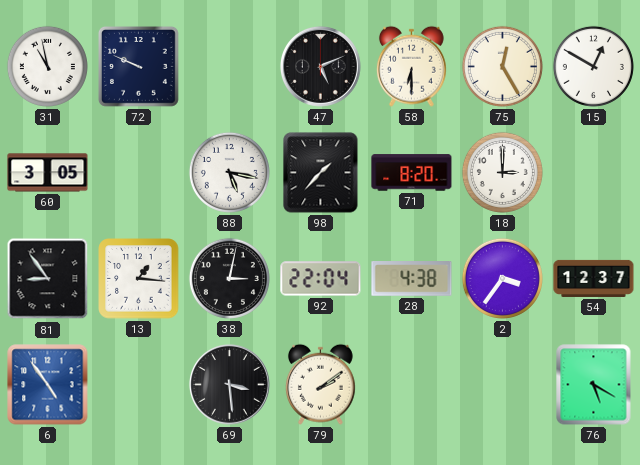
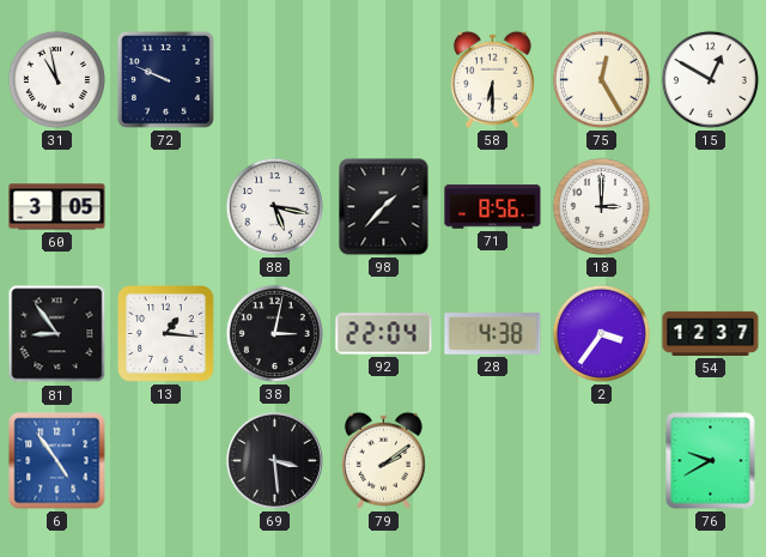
47: 5:11 -> none (320, 66)
71: 8:20 -> 8:56 (493, 207)
76: 5:20 -> 9:40 (711, 461)
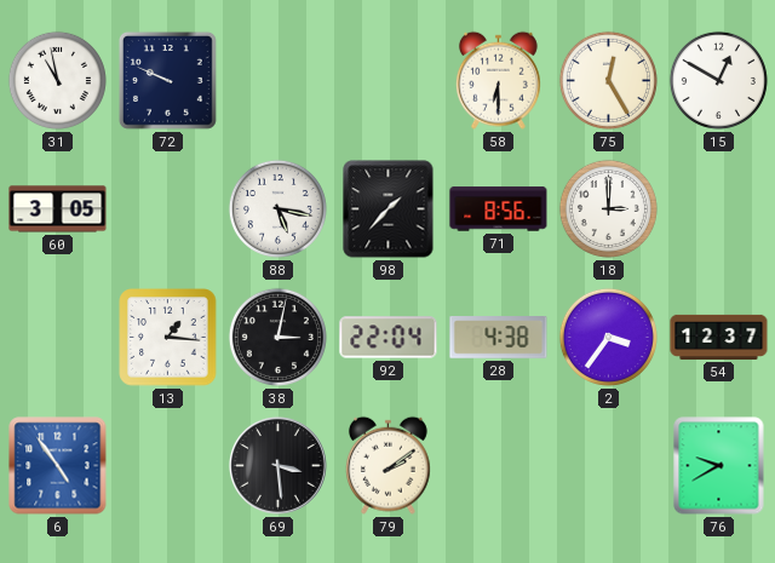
81: 8:54 -> none (57, 334)
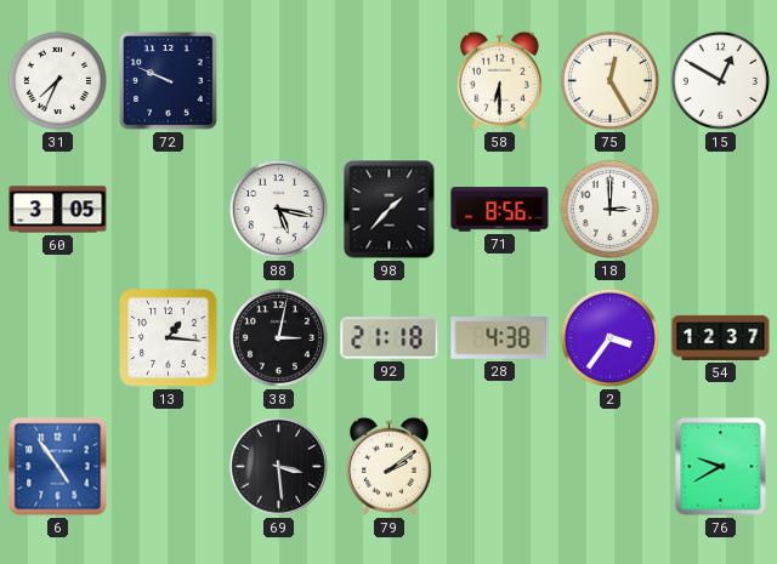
31: 10:58 -> 7:34 (57, 80)
92: 22:04 -> 21:18 (390, 338)
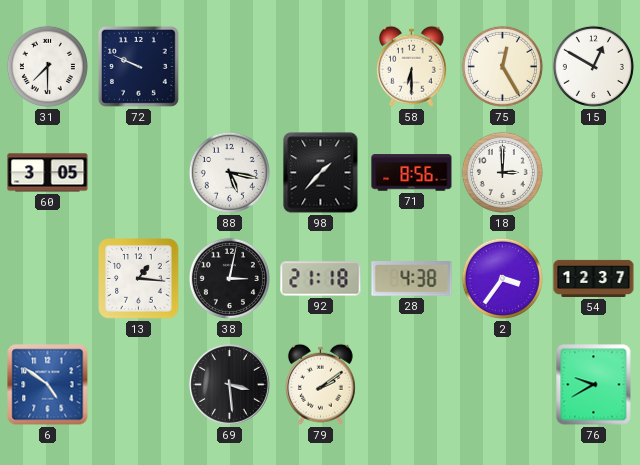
31: 7:34 -> 7:30 (47, 66)
6: 4:54 -> 4:51 (48, 385)
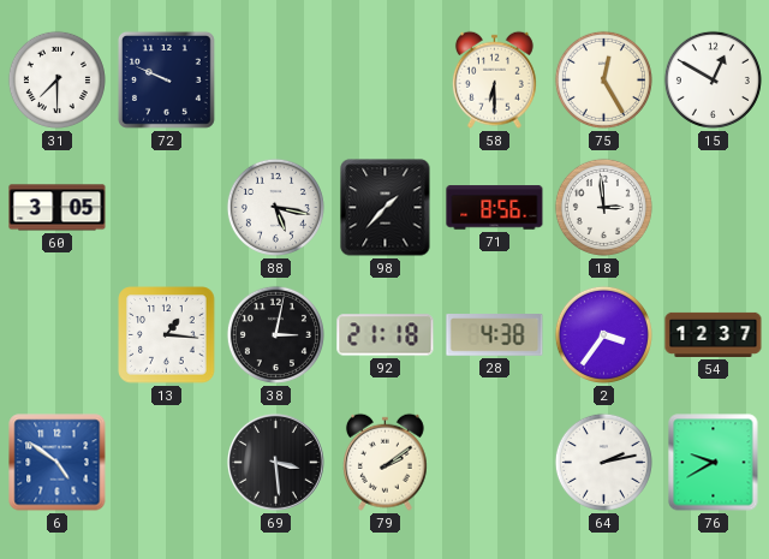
18: 3:00 -> 2:59 (603, 207)
64: none -> 2:13 (603, 462)
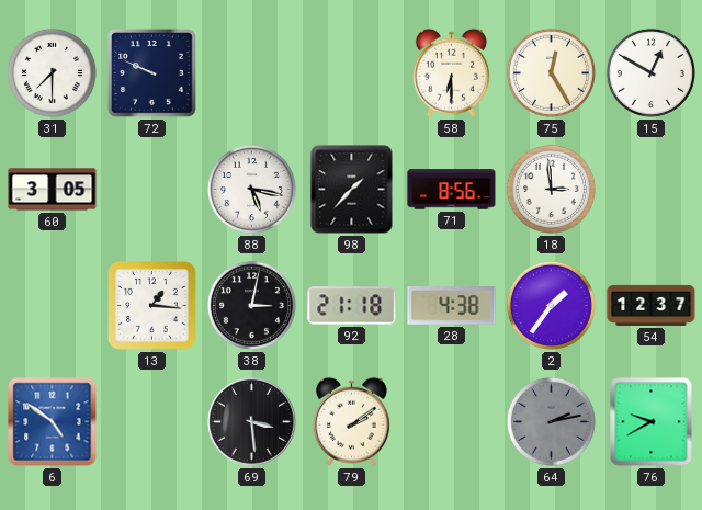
2: 3:36 -> 1:36 (551, 305)
64 dial: white -> grey (551, 421)
